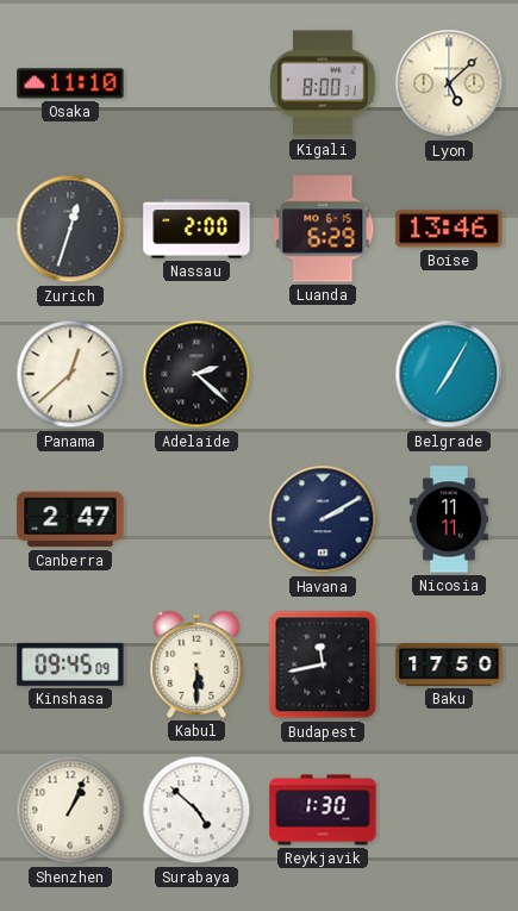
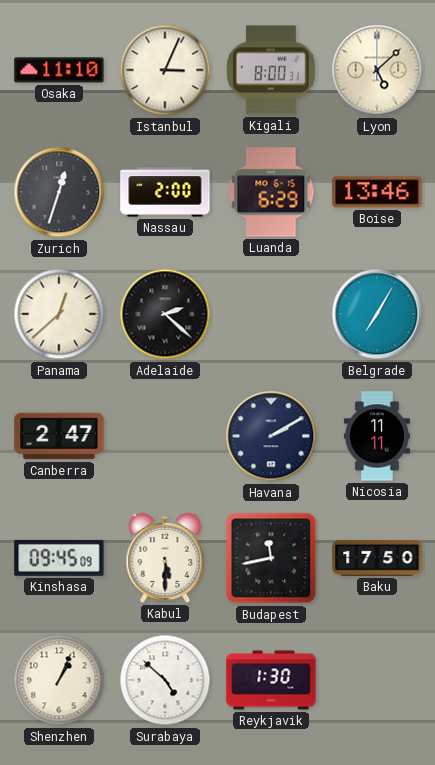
Istanbul: none -> 3:04 (165, 70)
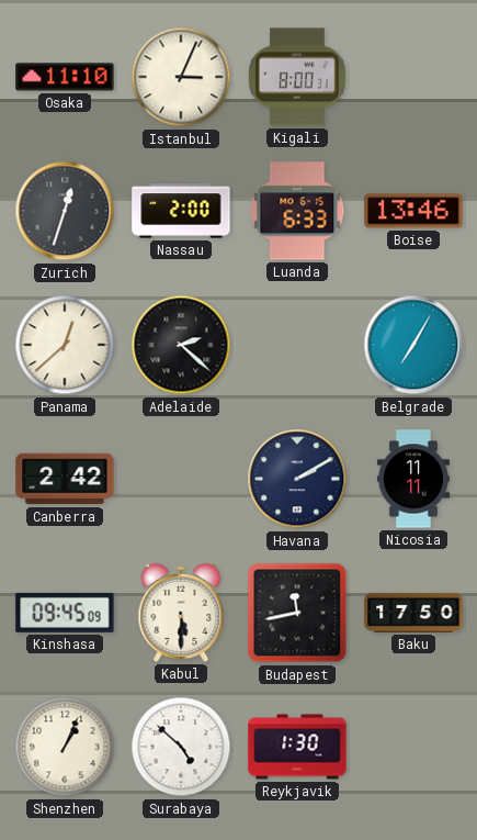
Lyon: 5:08 -> none (377, 70)
Luanda: 6:29 -> 6:33 (297, 211)
Canberra: 2:47 -> 2:42 (65, 479)
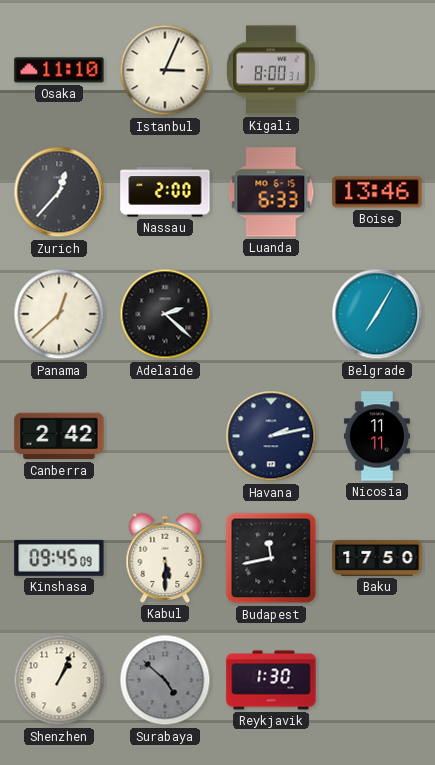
Zurich: 12:33 -> 12:37 (59, 192)
Havana: 2:10 -> 2:13 (271, 436)
Surabaya dial: white -> grey (165, 680)
